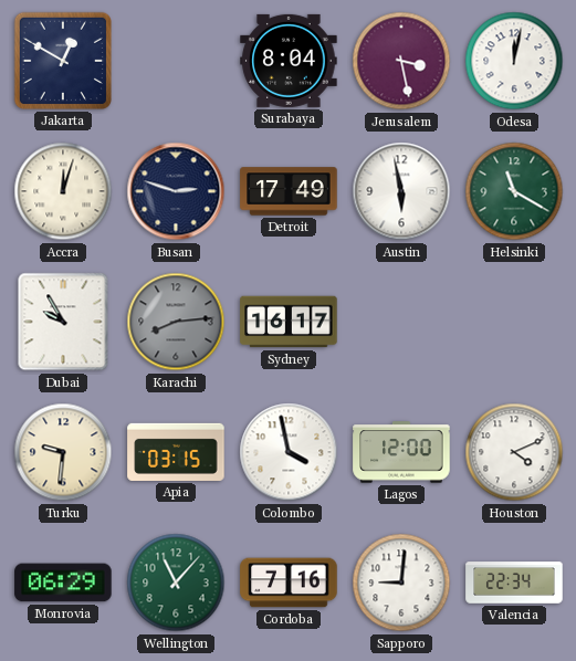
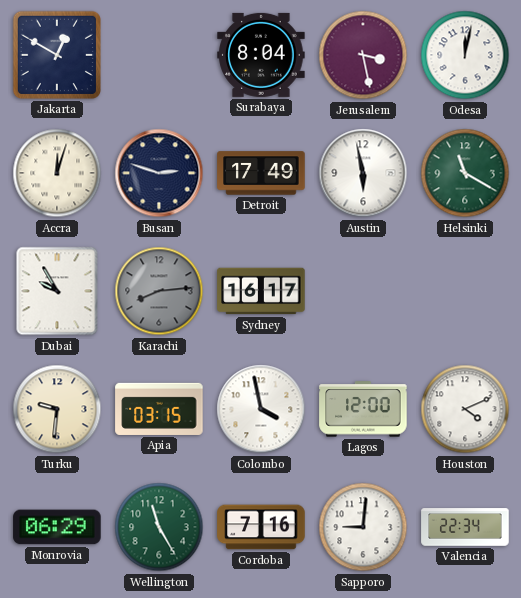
Wellington: 11:07 -> 11:25 (159, 527)
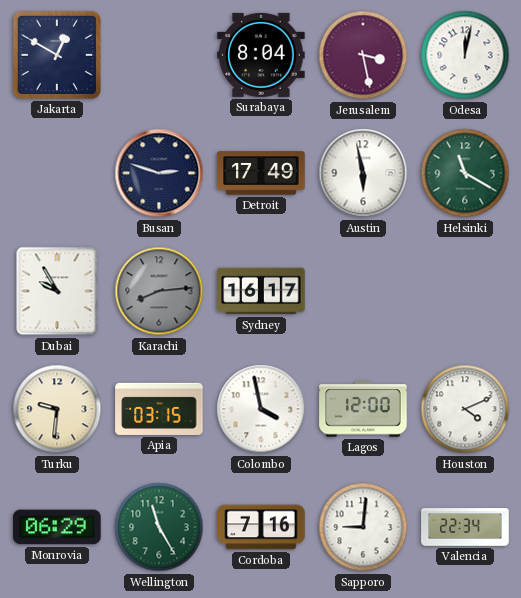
Accra: 12:03 -> none (57, 173)
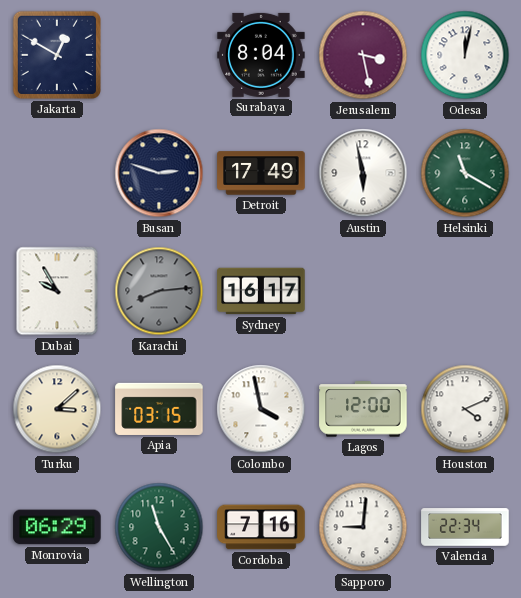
Turku: 9:31 -> 3:08 (57, 409)
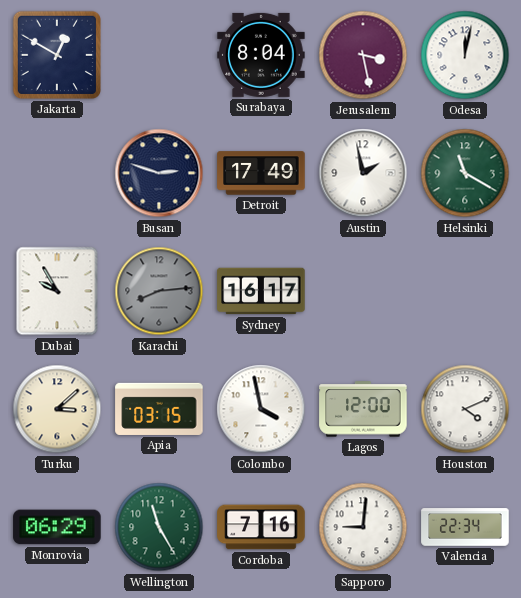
Austin: 5:58 -> 1:58 (363, 173)
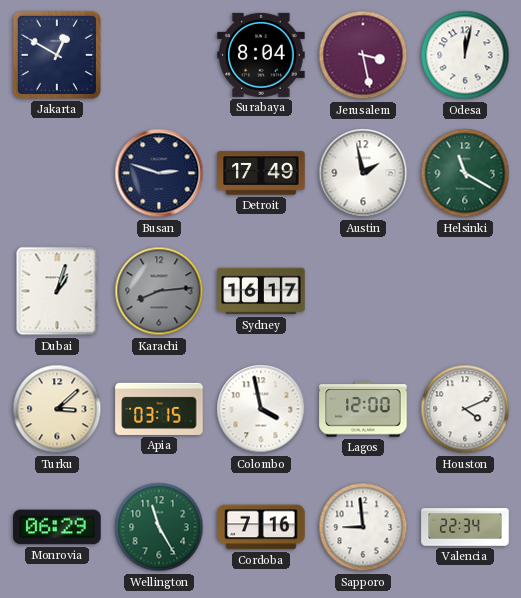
Dubai: 9:55 -> 1:03 (57, 291)
Sapporo: 9:01 -> 8:59 (363, 527)
